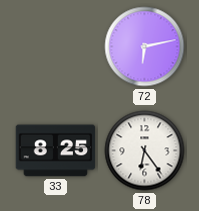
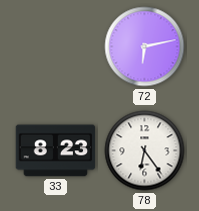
33: 8:25 -> 8:23 (56, 151)
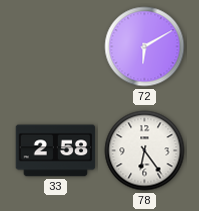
72: 6:13 -> 6:10 (145, 47)
33: 8:23 -> 2:58 (56, 151)
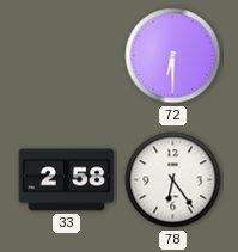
72: 6:10 -> 6:30 (173, 56)
